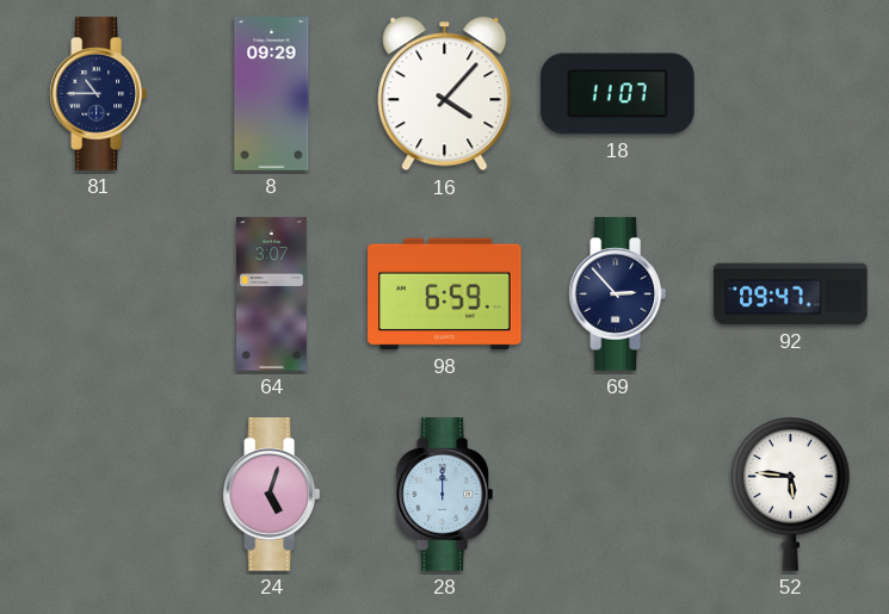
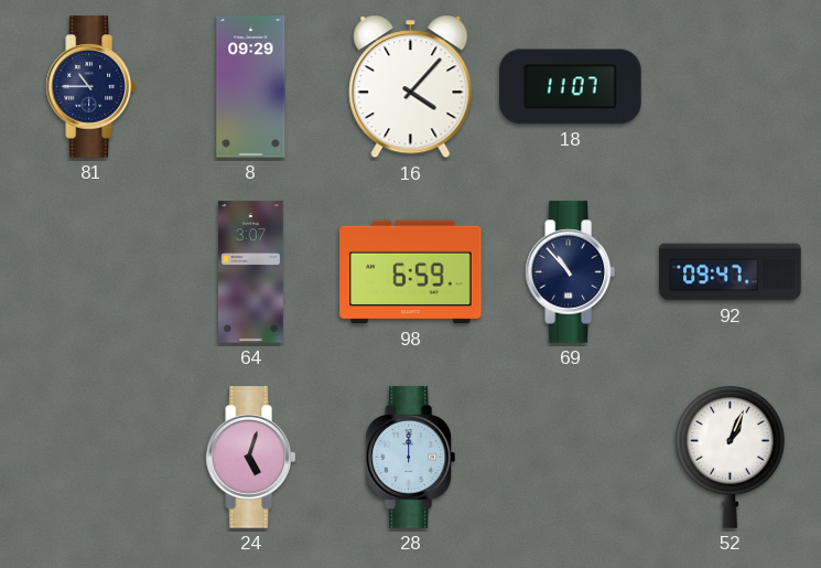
69: 2:53 -> 10:53 (570, 272)
52: 5:46 -> 1:04 (731, 458)
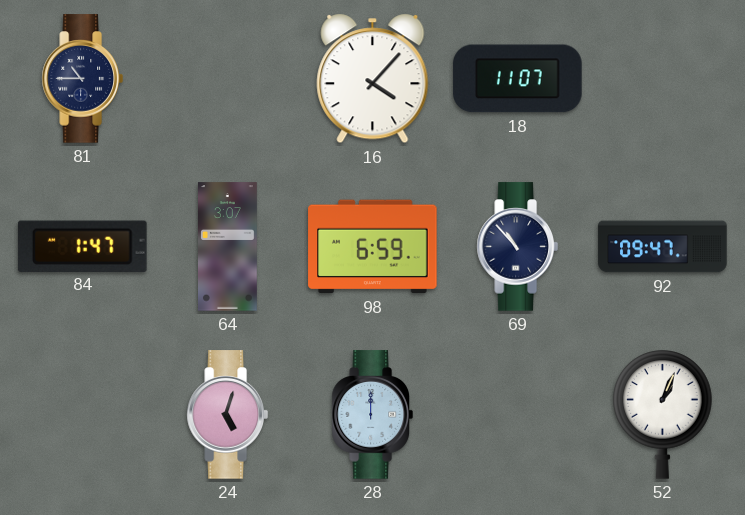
8: 09:29 -> none (251, 87)
84: none -> 1:47 (83, 246)
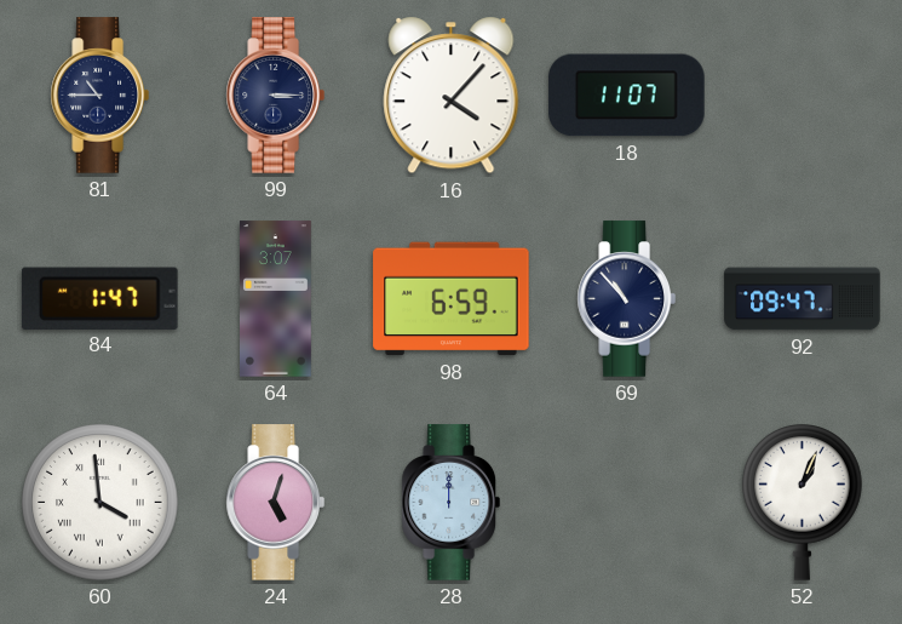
99: none -> 3:15 (275, 96)
60: none -> 3:59 (100, 503)
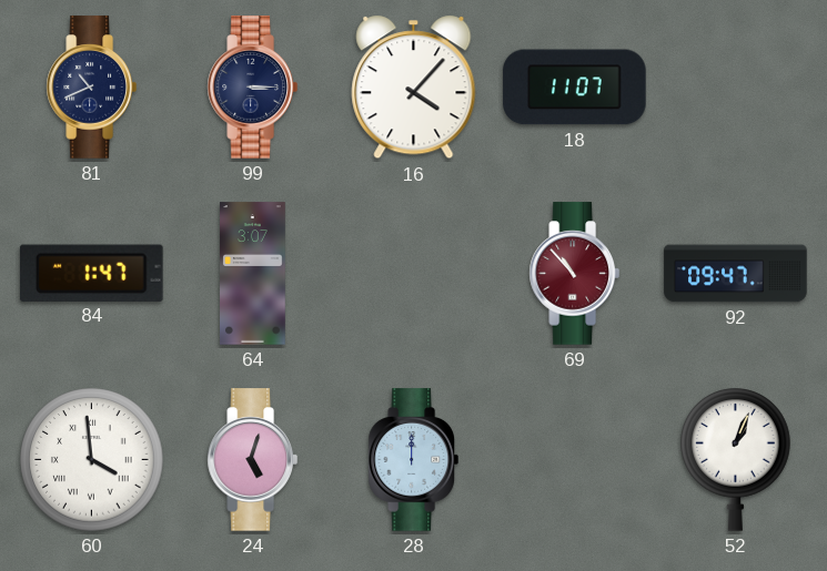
81: 10:45 -> 10:41 (91, 88)
98: 6:59 -> none (452, 299)
69 dial: navy -> burgundy (574, 274)
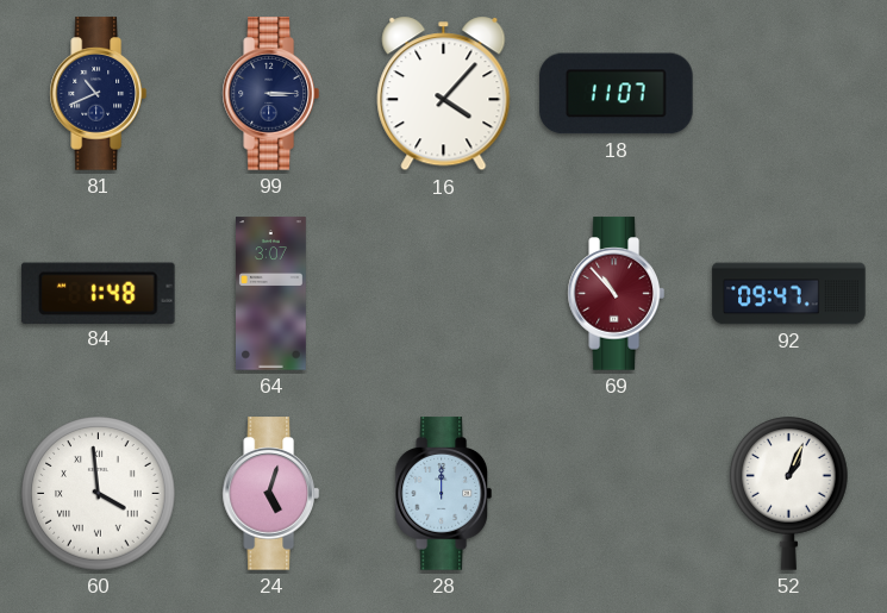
84: 1:47 -> 1:48 (99, 293)
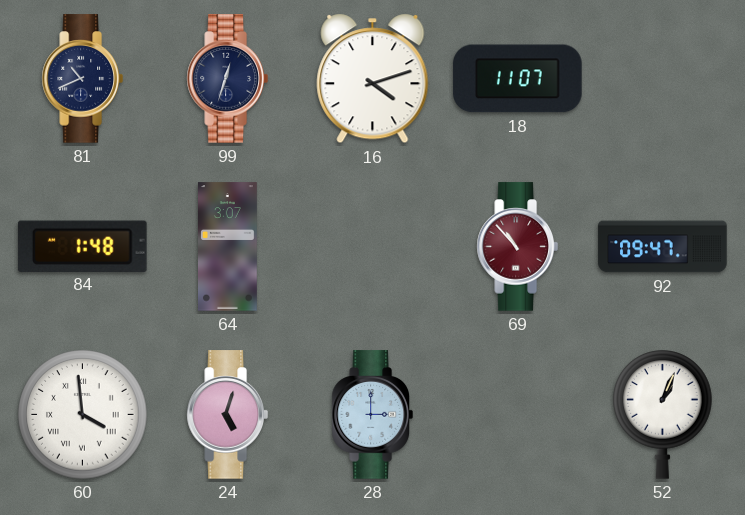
99: 3:15 -> 12:33 (227, 79)
16: 4:07 -> 4:12 (373, 79)
28: 12:00 -> 3:00 (372, 415)
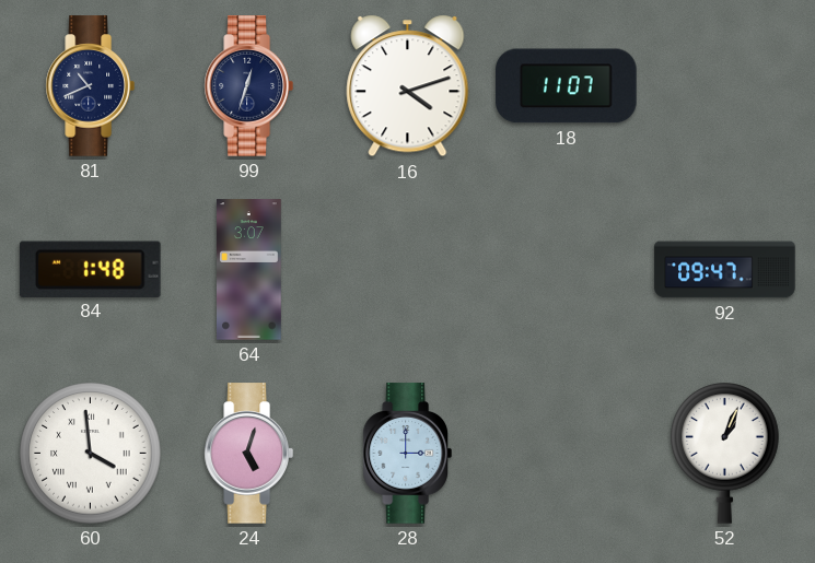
69: 10:53 -> none (517, 247)
